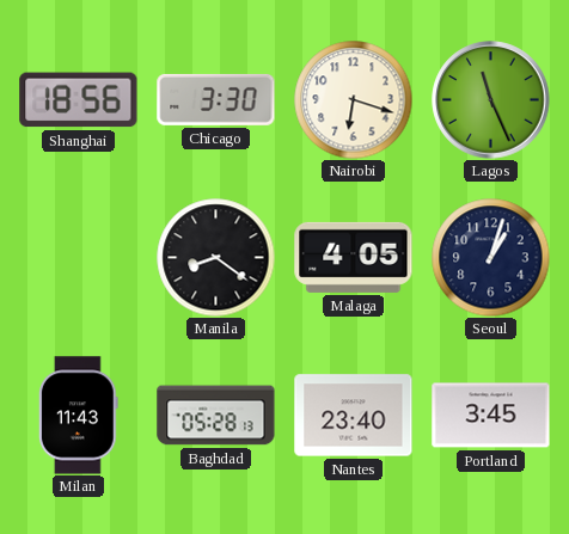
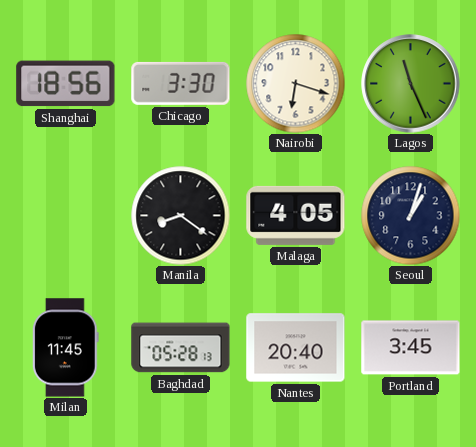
Milan: 11:43 -> 11:45 (65, 348)
Nantes: 23:40 -> 20:40 (296, 348)
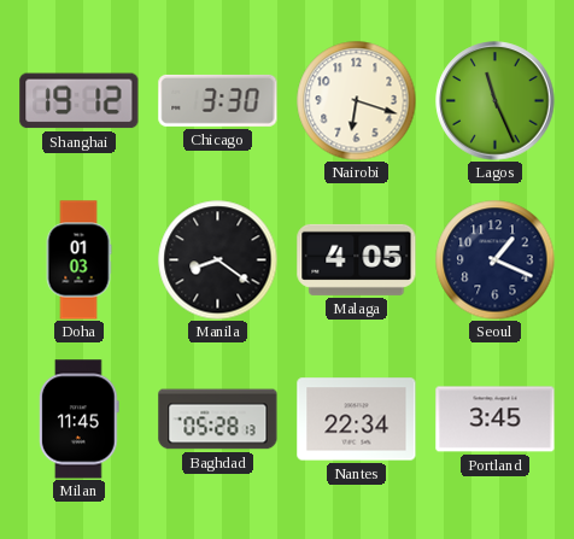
Shanghai: 18:56 -> 19:12 (80, 101)
Doha: none -> 01:03 (78, 260)
Seoul: 1:03 -> 1:19 (496, 260)
Nantes: 20:40 -> 22:34 (357, 420)
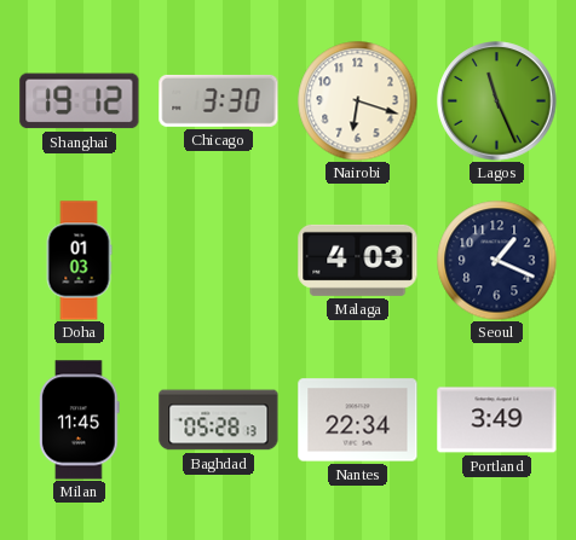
Manila: 8:21 -> none (218, 260)
Malaga: 4:05 -> 4:03 (358, 260)
Portland: 3:45 -> 3:49 (497, 420)
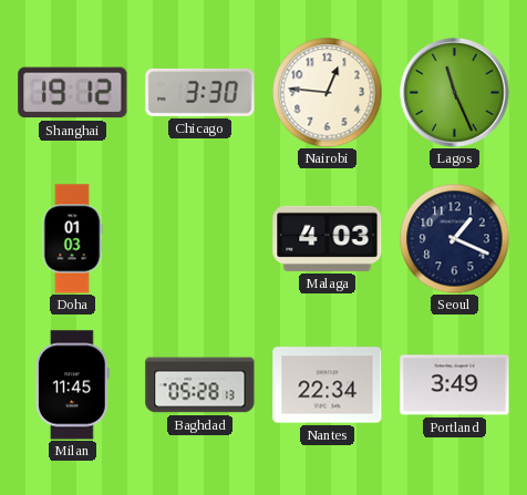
Nairobi: 6:18 -> 12:46 (328, 93)
